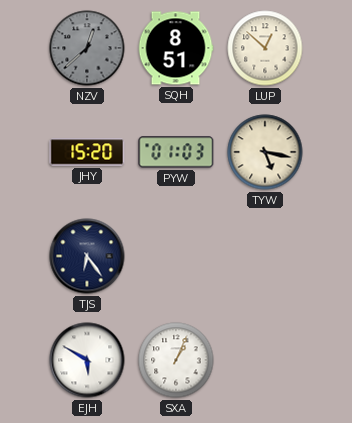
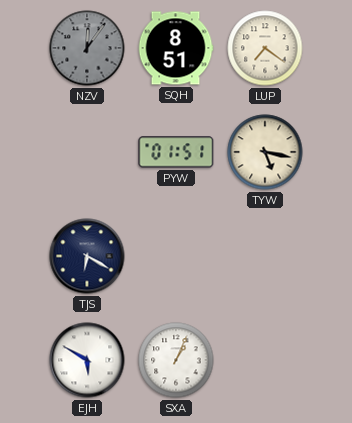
NZV: 12:38 -> 12:06 (87, 48)
LUP: 12:52 -> 7:21 (265, 48)
JHY: 15:20 -> none (87, 152)
PYW: 01:03 -> 01:51 (176, 152)
TJS: 6:24 -> 6:20 (87, 256)
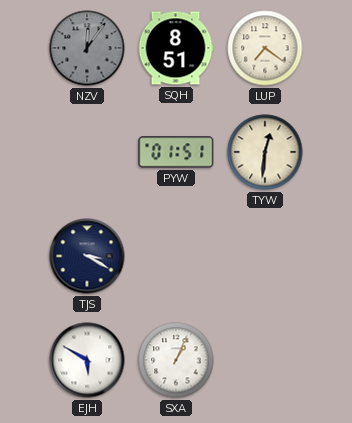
TYW: 5:17 -> 12:31 (265, 152)
TJS: 6:20 -> 3:20 (87, 256)
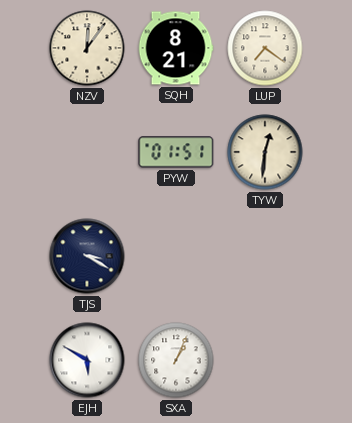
NZV dial: grey -> cream (87, 48)
SQH: 8:51 -> 8:21 (176, 48)
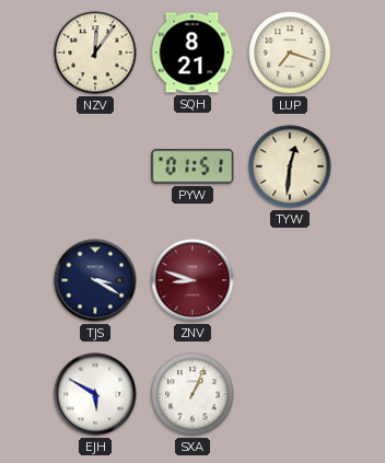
LUP: 7:21 -> 7:18 (290, 53)
ZNV: none -> 8:48 (192, 280)
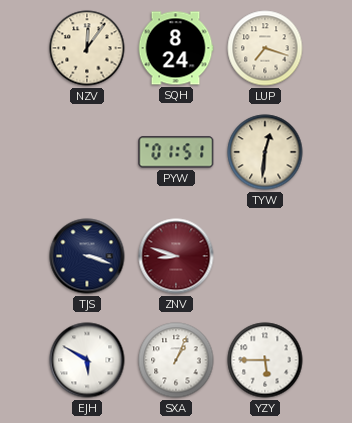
SQH: 8:21 -> 8:24 (176, 48)
TJS: 3:20 -> 3:18 (87, 256)
YZY: none -> 5:45 (265, 360)
